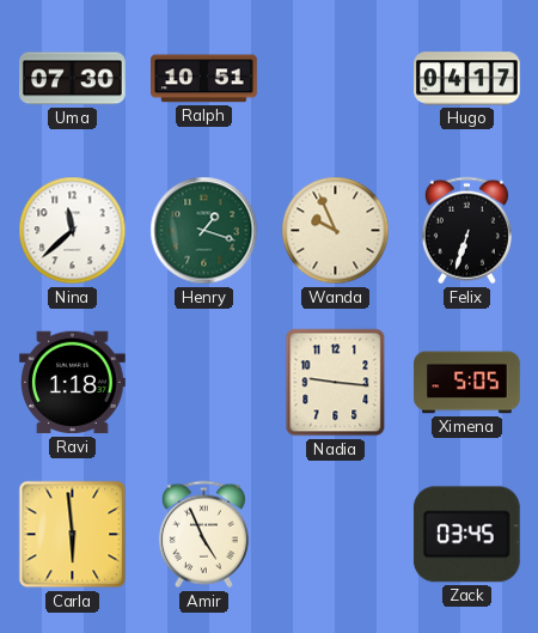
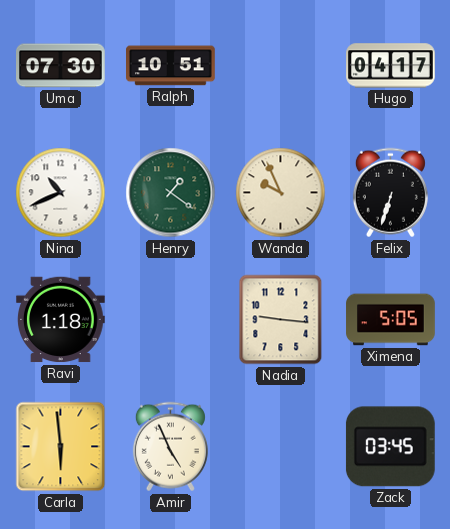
Nina: 11:38 -> 10:41 (61, 193)
Henry: 1:18 -> 1:21 (171, 193)
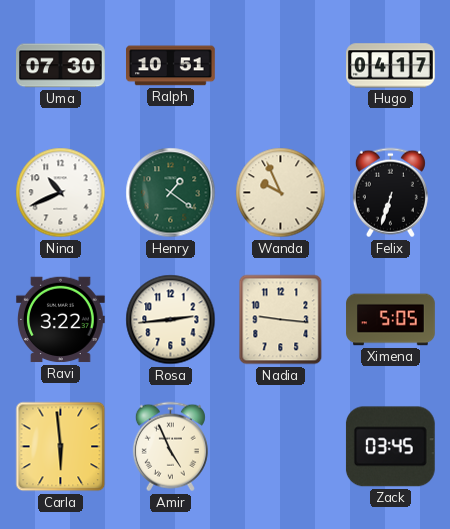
Ravi: 1:18 -> 3:22 (61, 320)
Rosa: none -> 2:44 (171, 320)
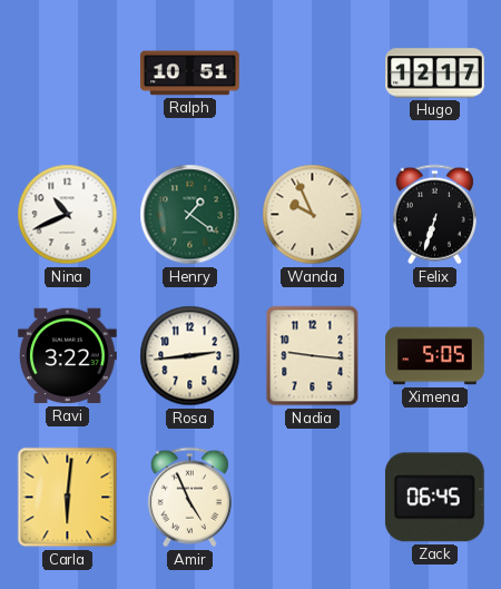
Uma: 07:30 -> none (61, 66)
Hugo: 04:17 -> 12:17 (435, 73)
Carla: 5:59 -> 6:01 (68, 498)
Zack: 03:45 -> 06:45 (434, 498)
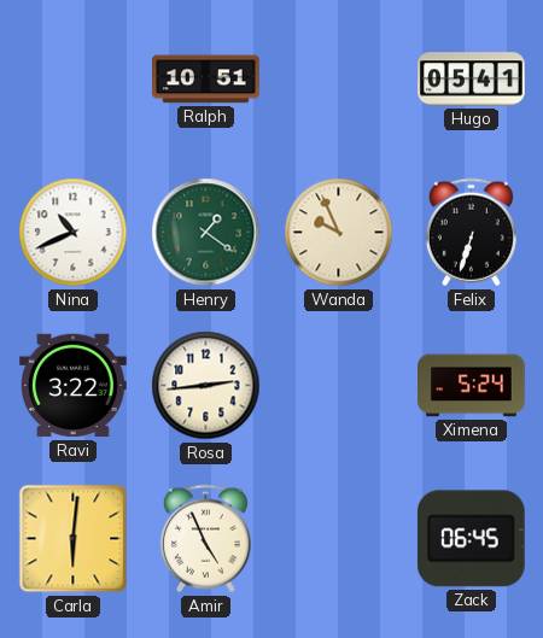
Hugo: 12:17 -> 05:41 (472, 80)
Nadia: 9:16 -> none (313, 356)
Ximena: 5:05 -> 5:24 (472, 386)
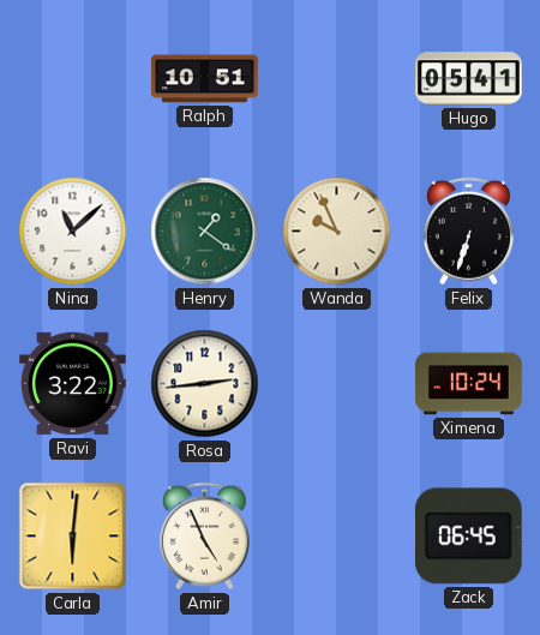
Nina: 10:41 -> 11:08 (73, 232)
Ximena: 5:24 -> 10:24 (469, 384)
